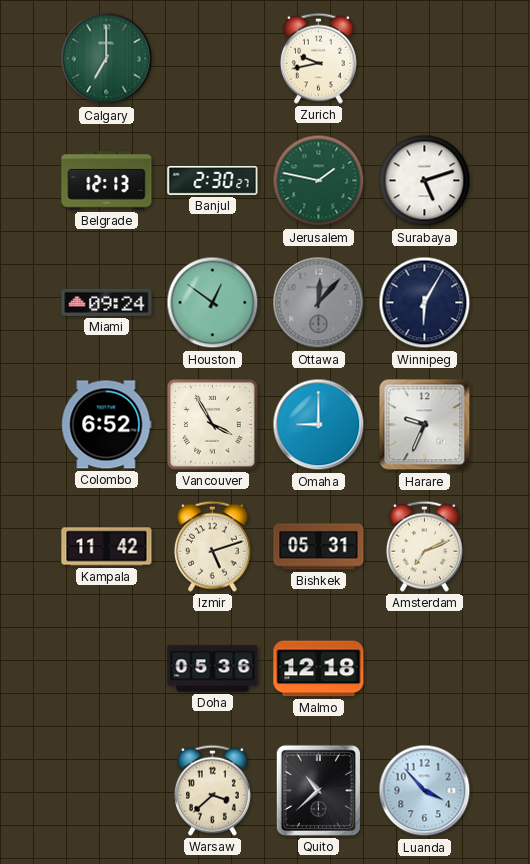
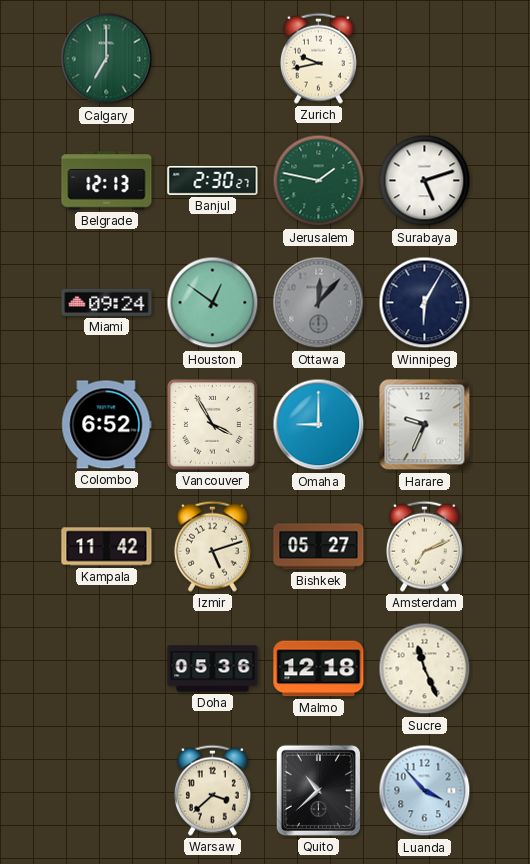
Bishkek: 05:31 -> 05:27 (319, 547)
Sucre: none -> 11:26 (425, 669)
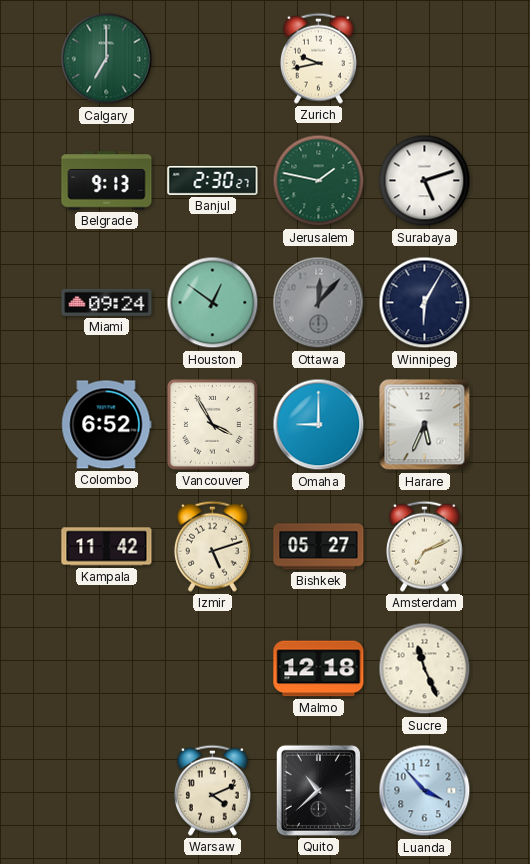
Belgrade: 12:13 -> 9:13 (107, 181)
Harare: 9:34 -> 5:34 (425, 425)
Doha: 05:36 -> none (213, 669)
Warsaw: 3:38 -> 4:11 (212, 790)
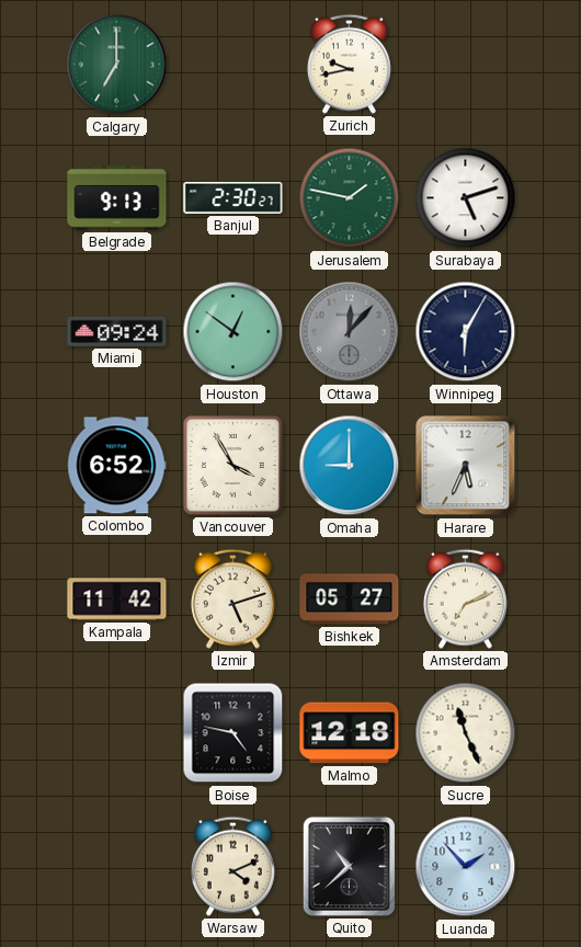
Boise: none -> 4:47 (233, 733)
Luanda: 3:53 -> 1:53 (466, 867)
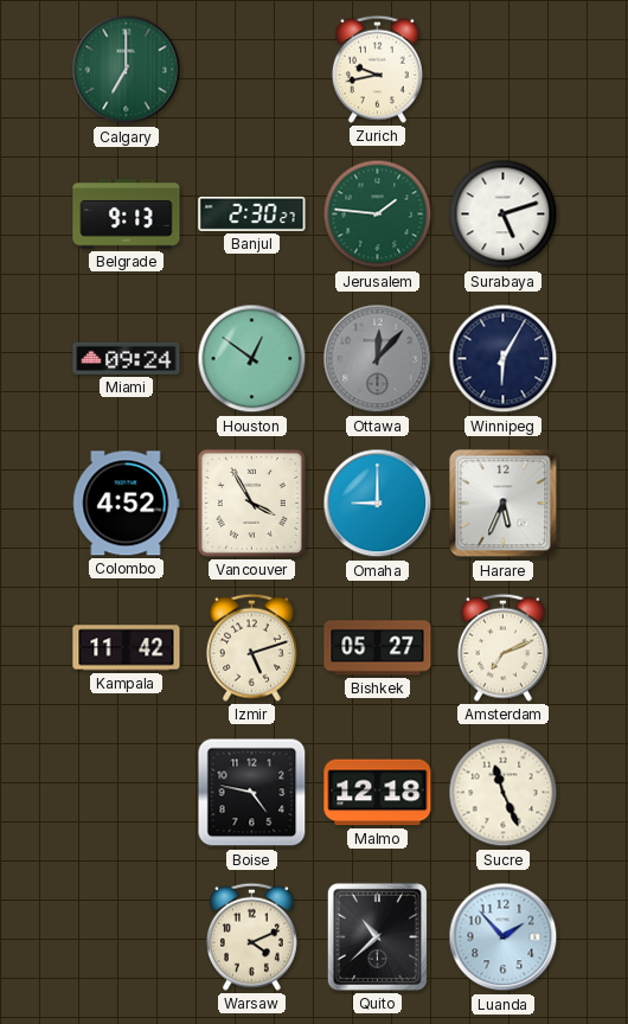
Jerusalem: 1:47 -> 1:46 (378, 215)
Colombo: 6:52 -> 4:52 (127, 504)
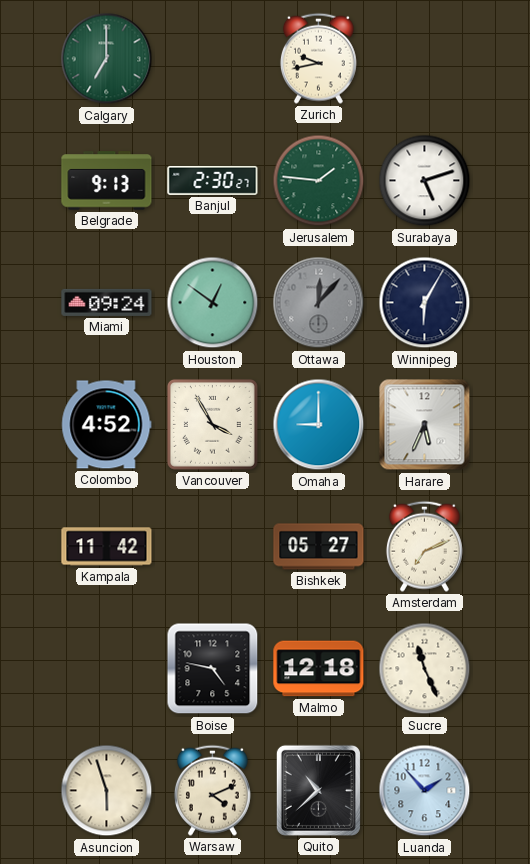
Izmir: 5:12 -> none (251, 647)
Asuncion: none -> 5:57 (107, 791)
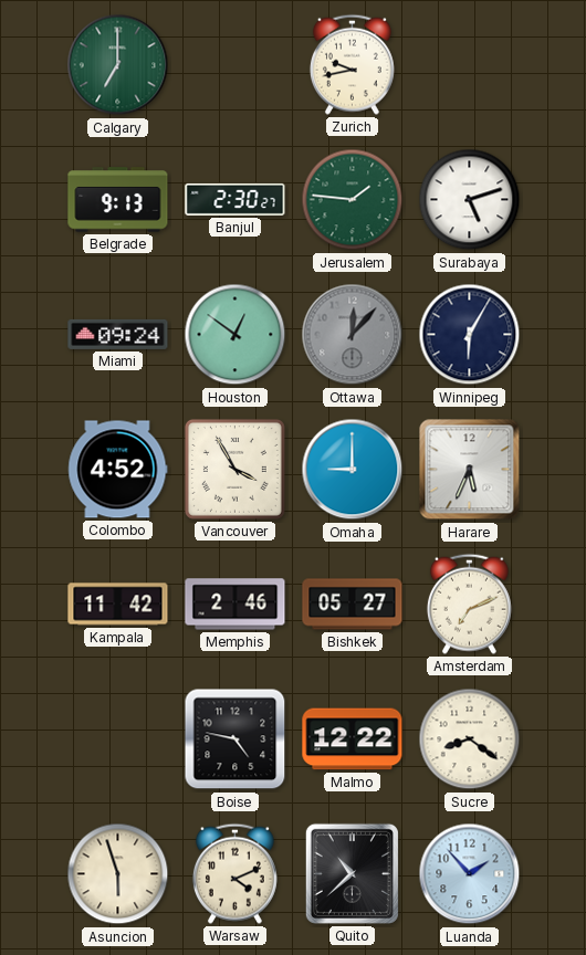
Memphis: none -> 2:46 (236, 605)
Malmo: 12:18 -> 12:22 (353, 739)
Sucre: 11:26 -> 8:21 (470, 739)
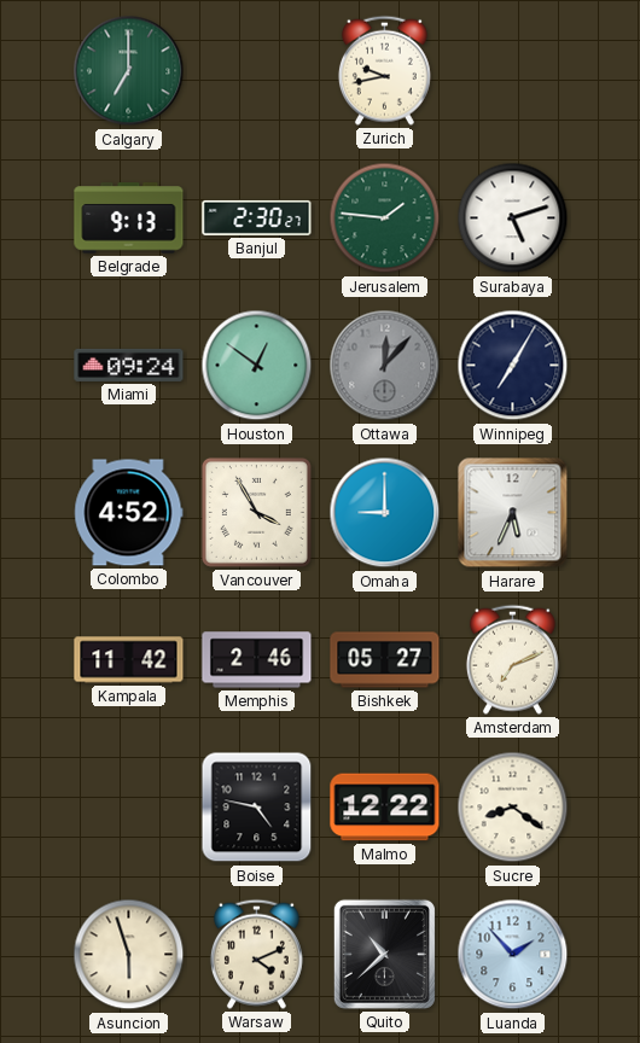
Winnipeg: 6:05 -> 7:05 (513, 366)
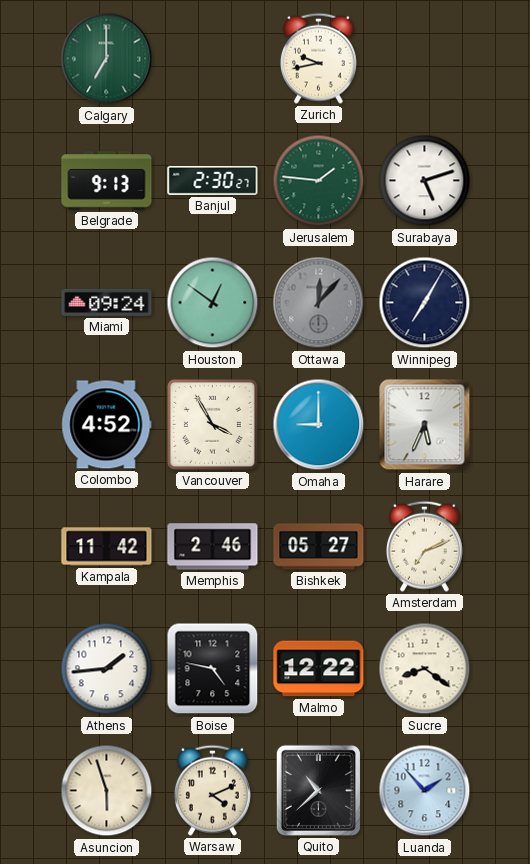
Athens: none -> 1:44 (107, 669)
